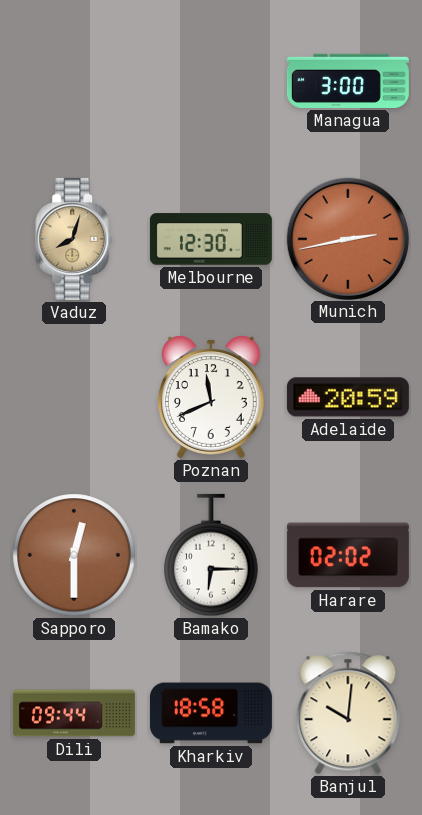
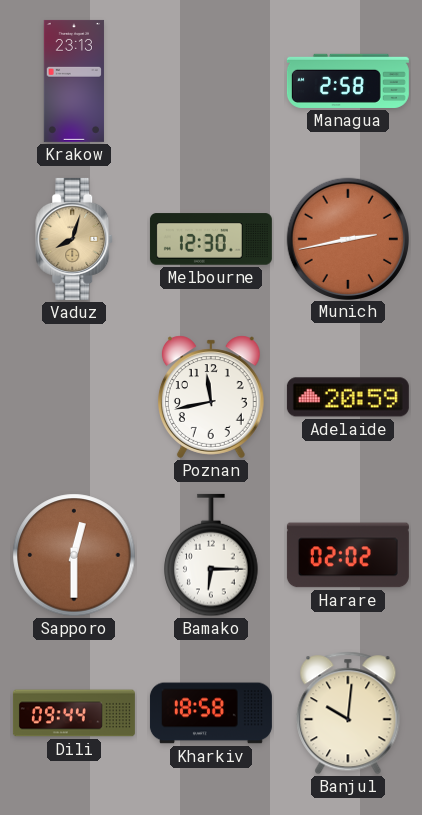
Krakow: none -> 23:13 (74, 81)
Managua: 3:00 -> 2:58 (348, 81)
Poznan: 11:41 -> 11:43 (211, 397)
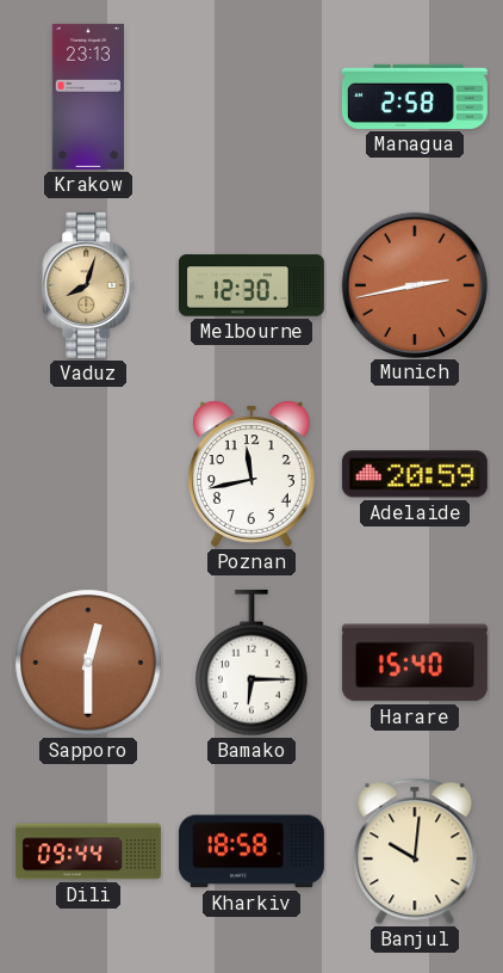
Harare: 02:02 -> 15:40 (415, 663)
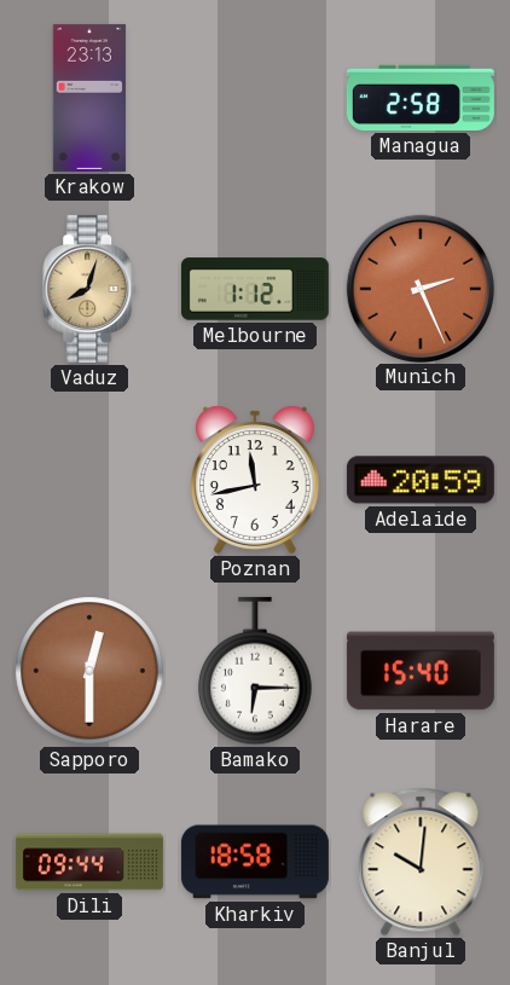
Melbourne: 12:30 -> 1:12 (255, 289)
Munich: 2:43 -> 2:26 (419, 288)
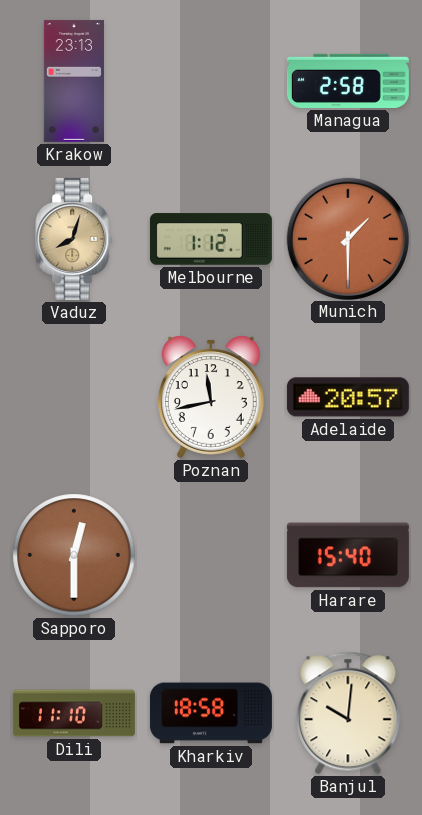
Munich: 2:26 -> 1:30 (347, 238)
Adelaide: 20:59 -> 20:57 (348, 397)
Bamako: 6:15 -> none (255, 671)
Dili: 09:44 -> 11:10 (74, 713)
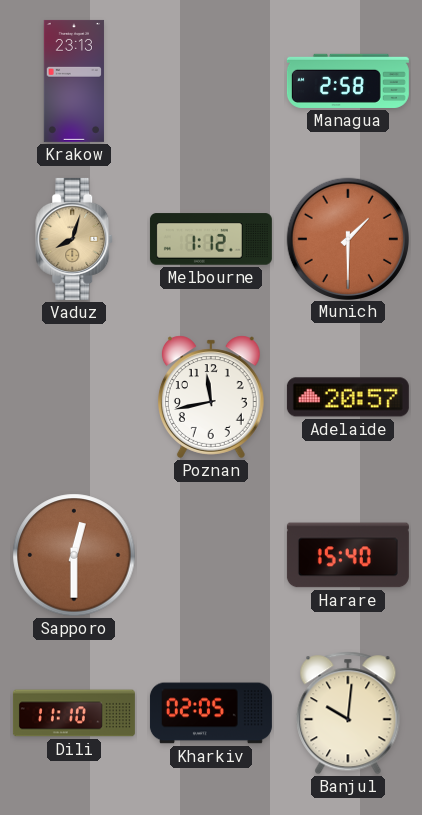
Kharkiv: 18:58 -> 02:05 (211, 713)
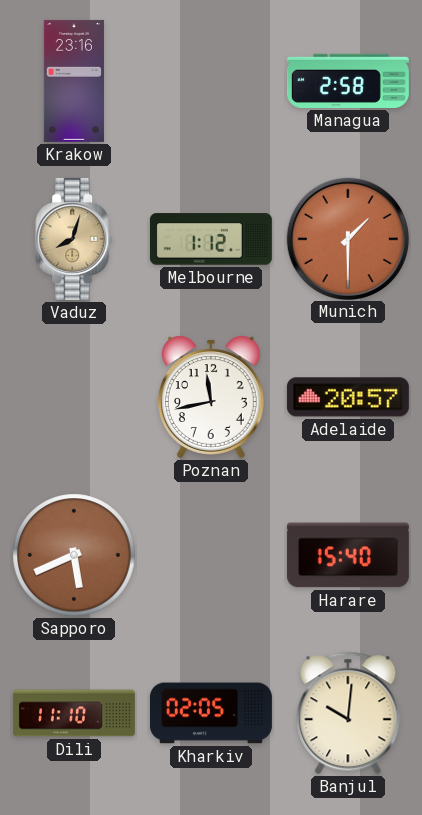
Krakow: 23:13 -> 23:16 (74, 81)
Sapporo: 12:30 -> 5:41 (74, 555)
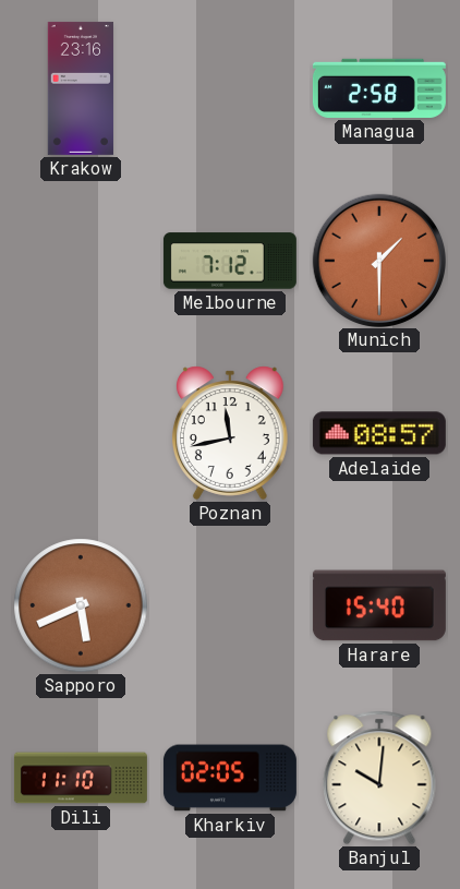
Vaduz: 8:03 -> none (75, 239)
Melbourne: 1:12 -> 7:12 (230, 261)
Adelaide: 20:57 -> 08:57 (379, 433)
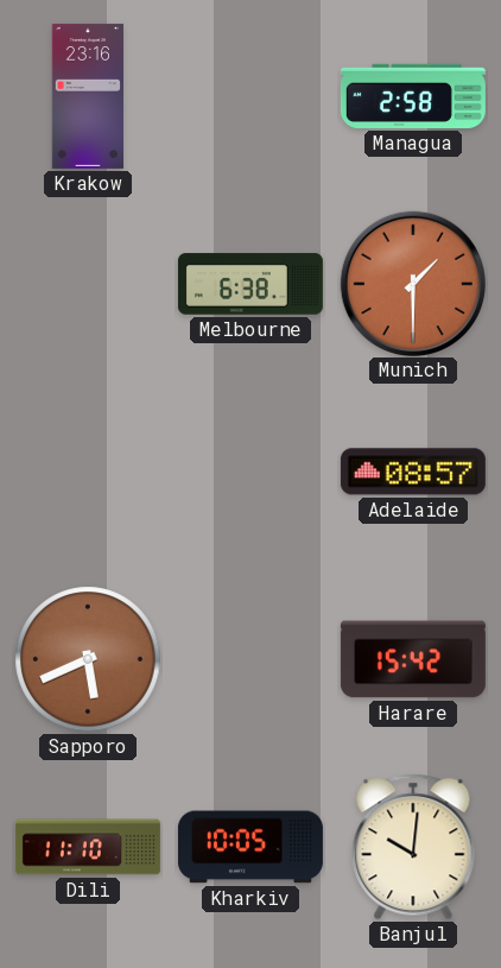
Melbourne: 7:12 -> 6:38 (251, 284)
Poznan: 11:43 -> none (230, 433)
Harare: 15:40 -> 15:42 (413, 659)
Kharkiv: 02:05 -> 10:05 (251, 847)
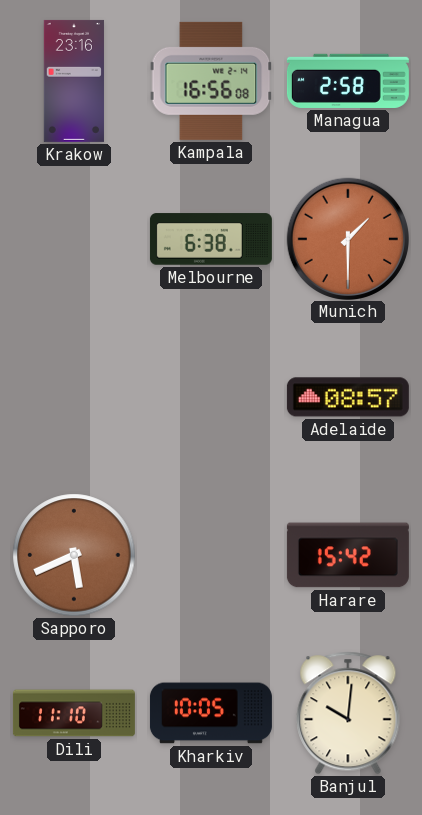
Kampala: none -> 16:56 (211, 81)
